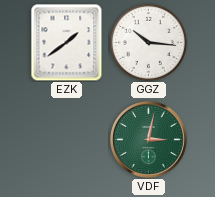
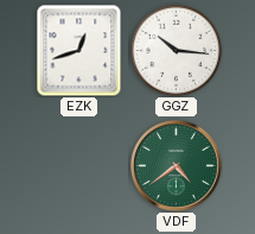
EZK: 1:39 -> 12:42 (79, 50)
VDF: 3:02 -> 4:39 (177, 166)
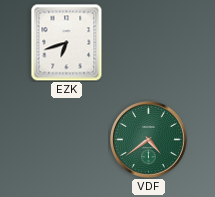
EZK: 12:42 -> 6:42 (67, 42)
GGZ: 10:16 -> none (176, 50)
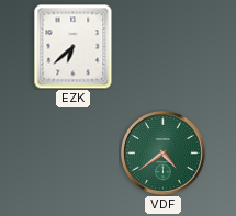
EZK: 6:42 -> 6:38 (74, 46)
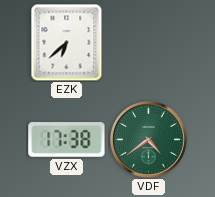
VZX: none -> 17:38 (67, 140)
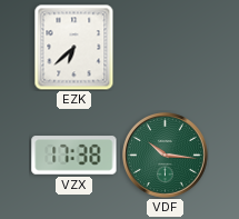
VDF: 4:39 -> 10:16 (166, 156)
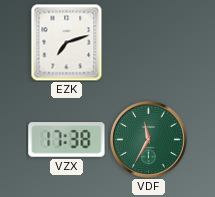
EZK: 6:38 -> 7:12 (67, 42)
VDF: 10:16 -> 11:35 (149, 140)
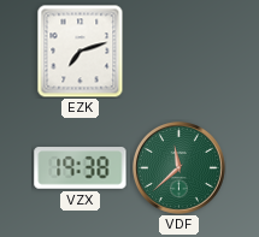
VZX: 17:38 -> 19:38 (81, 168)
VDF: 11:35 -> 11:38 (179, 168)
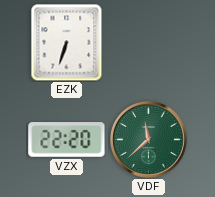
EZK: 7:12 -> 6:33 (67, 42)
VZX: 19:38 -> 22:20 (67, 140)
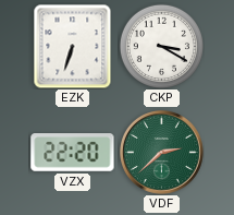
CKP: none -> 3:20 (161, 46)
VDF: 11:38 -> 2:38 (162, 153)
